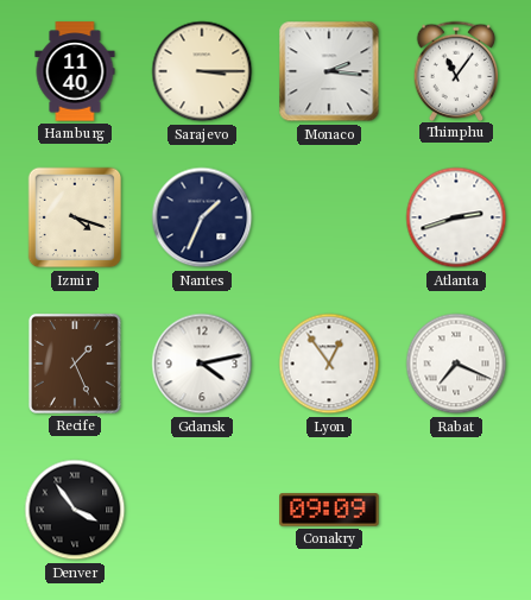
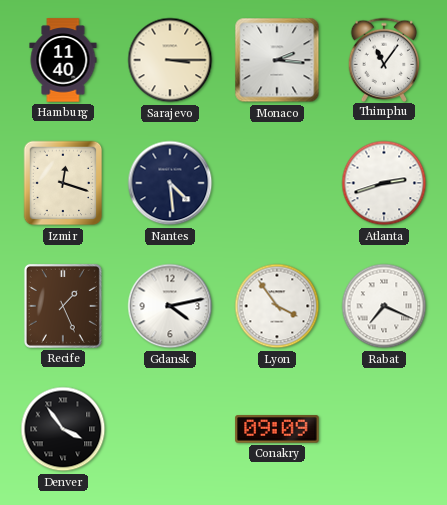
Izmir: 4:18 -> 12:18 (63, 183)
Nantes: 1:34 -> 4:29 (170, 183)
Lyon: 12:54 -> 3:54 (277, 306)
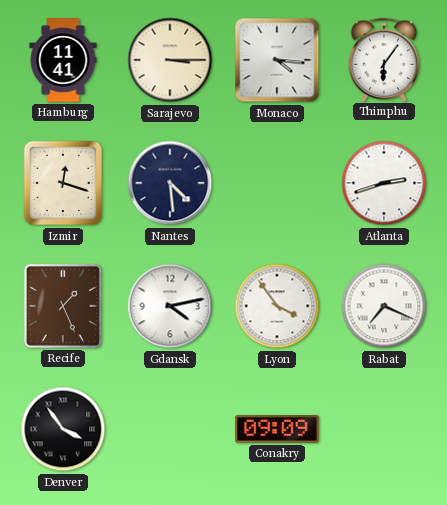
Hamburg: 11:40 -> 11:41 (63, 60)
Monaco: 2:16 -> 4:16 (277, 60)
Thimphu: 11:06 -> 6:06 (384, 59)
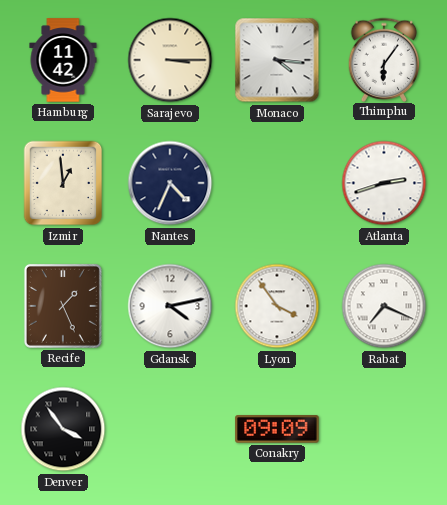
Hamburg: 11:41 -> 11:42 (63, 60)
Izmir: 12:18 -> 12:59 (63, 183)
Nantes: 4:29 -> 4:34 (170, 183)
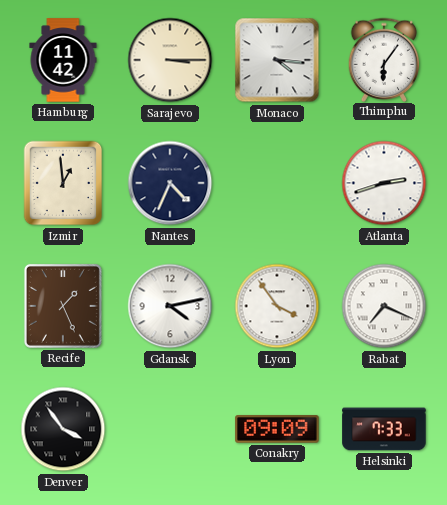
Helsinki: none -> 7:33 (384, 429)
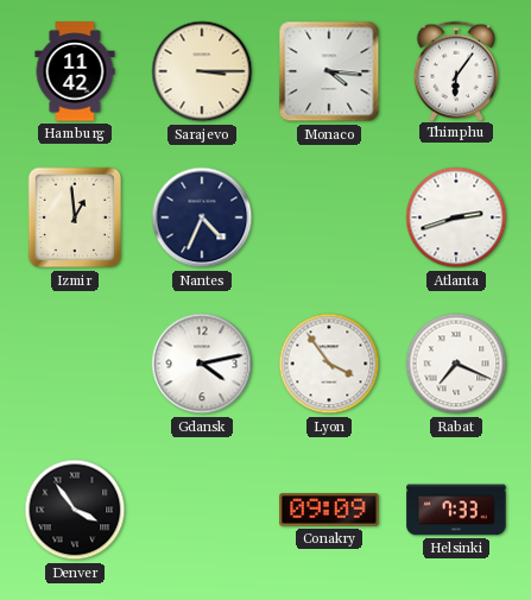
Recife: 1:26 -> none (63, 306)
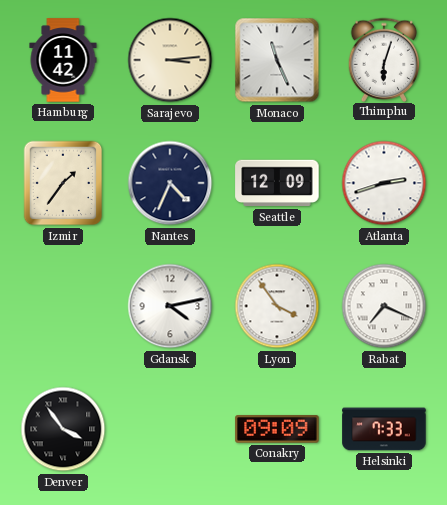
Sarajevo: 3:15 -> 3:14 (170, 60)
Monaco: 4:16 -> 11:26 (277, 60)
Thimphu: 6:06 -> 6:03 (384, 59)
Izmir: 12:59 -> 1:36 (63, 183)
Seattle: none -> 12:09 (277, 183)
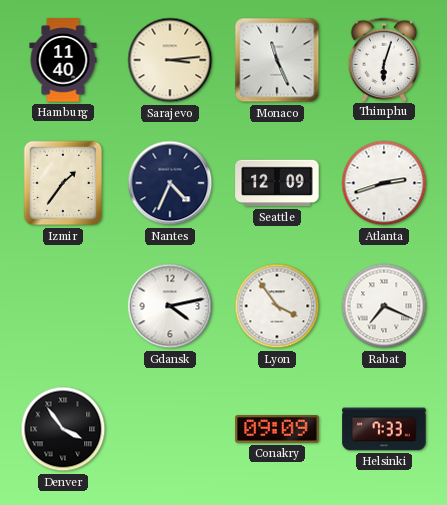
Hamburg: 11:42 -> 11:40 (63, 60)
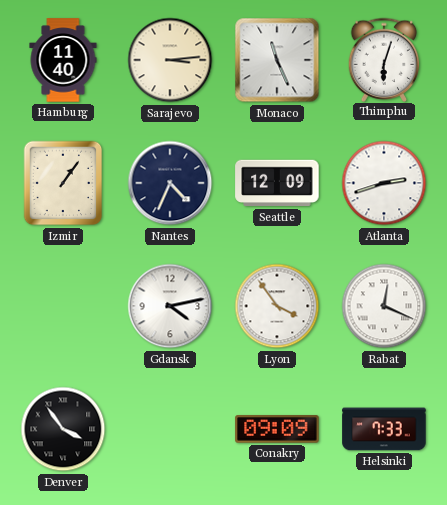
Izmir: 1:36 -> 1:06 (63, 183)
Rabat: 7:19 -> 12:19 (384, 306)
